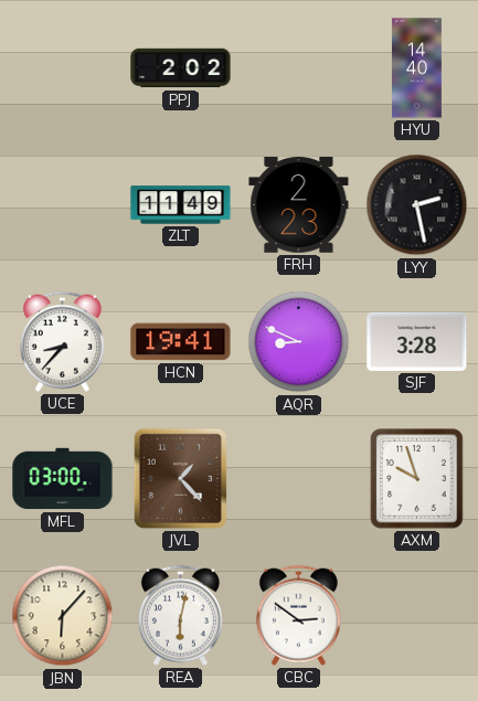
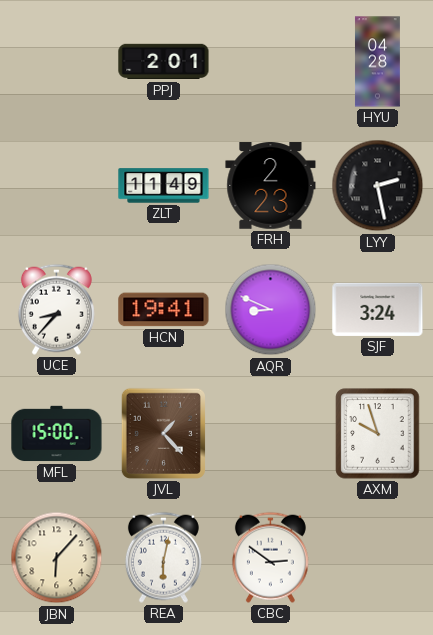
PPJ: 2:02 -> 2:01 (164, 62)
HYU: 14:40 -> 04:28 (378, 62)
SJF: 3:28 -> 3:24 (378, 309)
MFL: 03:00 -> 15:00 (57, 434)
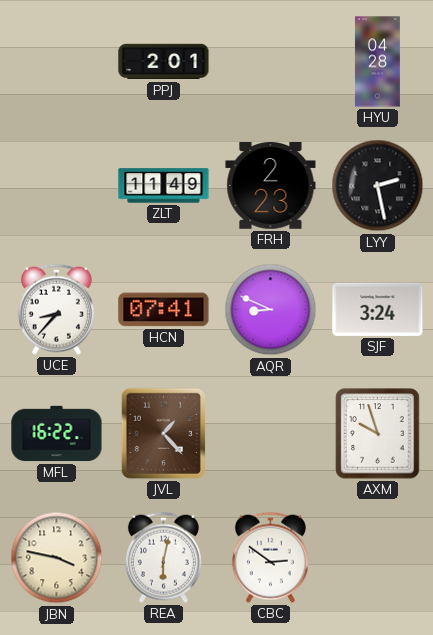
HCN: 19:41 -> 07:41 (164, 310)
MFL: 15:00 -> 16:22 (57, 434)
JBN: 6:07 -> 3:47 (57, 558)
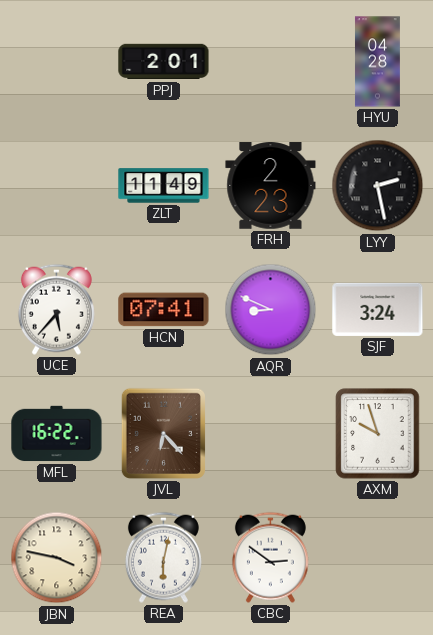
UCE: 8:37 -> 5:37 (56, 309)
JVL: 1:23 -> 6:23 (163, 433)
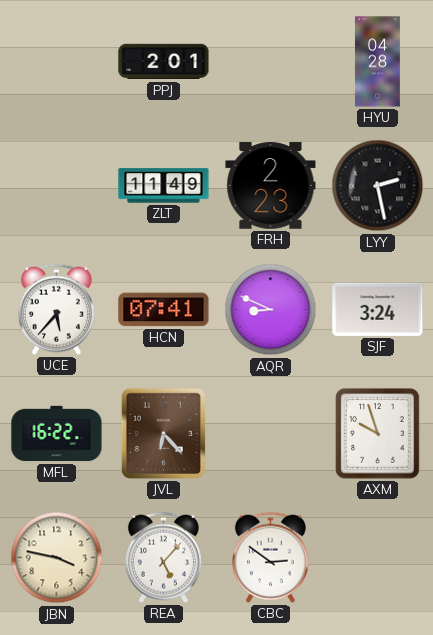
REA: 6:02 -> 5:07 (163, 557)
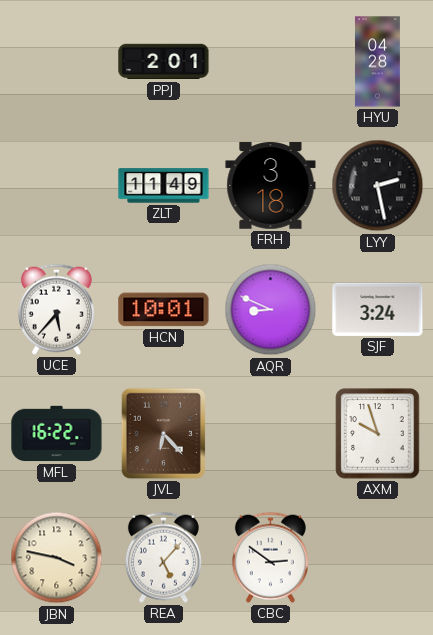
FRH: 2:23 -> 3:18 (271, 186)
HCN: 07:41 -> 10:01 (164, 310)
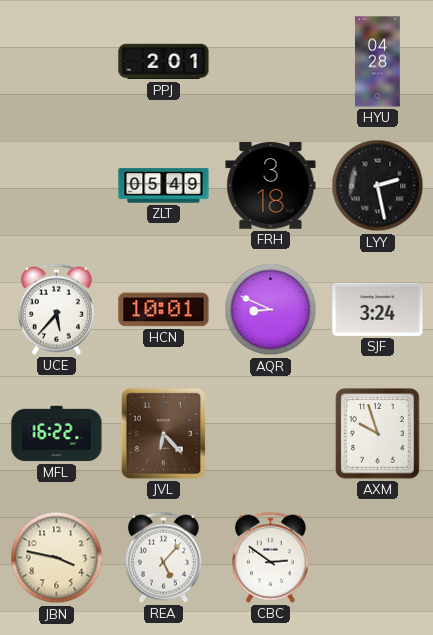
ZLT: 11:49 -> 05:49 (164, 186)
